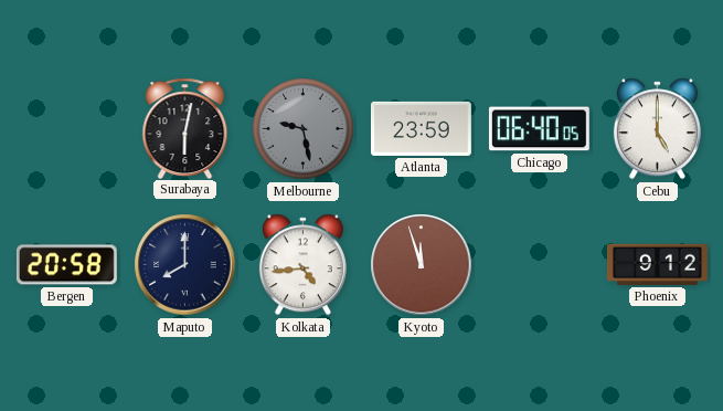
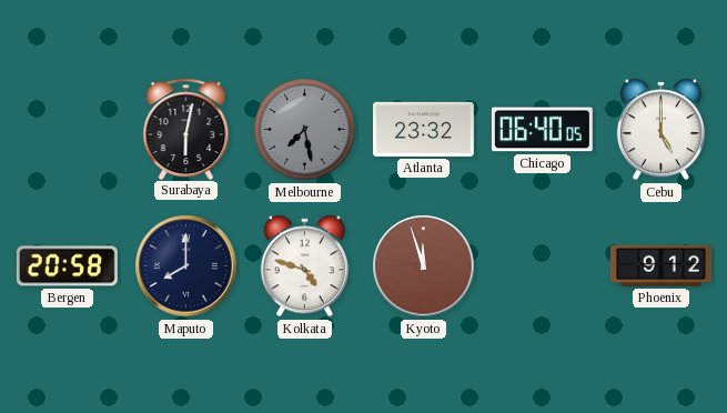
Melbourne: 9:28 -> 7:28 (305, 130)
Atlanta: 23:59 -> 23:32 (423, 129)
Kolkata: 4:44 -> 4:48 (304, 266)
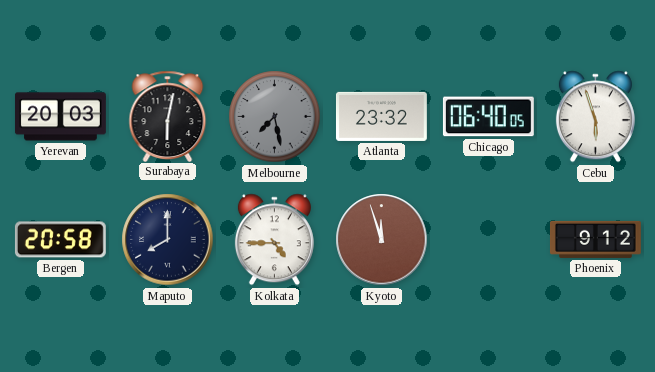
Yerevan: none -> 20:03 (60, 117)
Cebu: 5:00 -> 5:57 (595, 117)
Kolkata: 4:48 -> 4:45 (274, 240)
